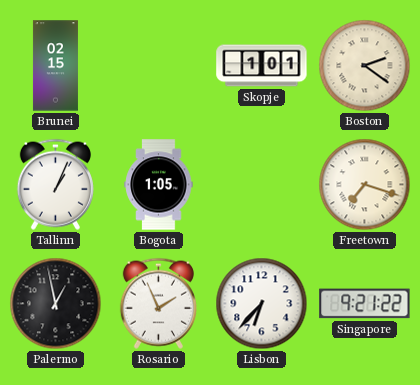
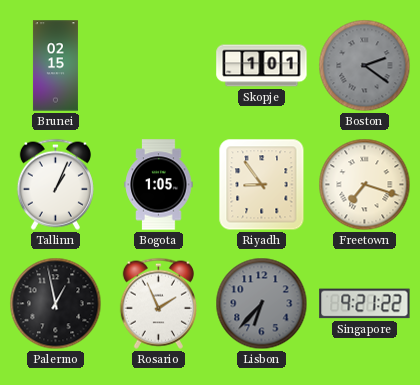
Boston dial: cream -> grey (365, 66)
Riyadh: none -> 8:54 (262, 185)
Lisbon dial: white -> grey (262, 304)
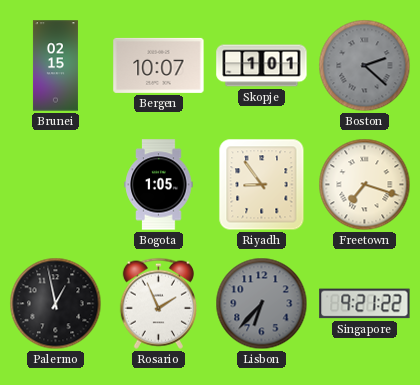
Bergen: none -> 10:07 (159, 65)
Boston: 2:21 -> 2:22 (365, 66)
Tallinn: 1:04 -> none (55, 184)
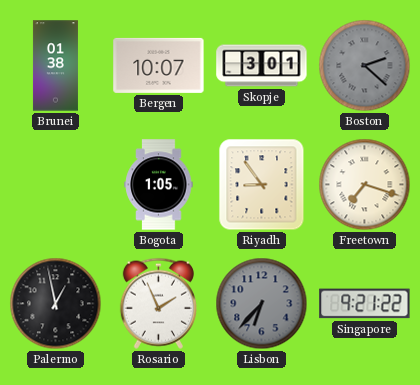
Brunei: 02:15 -> 01:38 (55, 66)
Skopje: 1:01 -> 3:01 (262, 66)
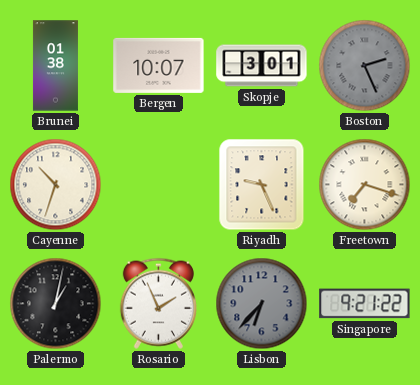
Boston: 2:22 -> 2:26 (365, 66)
Cayenne: none -> 10:33 (56, 185)
Bogota: 1:05 -> none (159, 185)
Riyadh: 8:54 -> 9:26 (262, 185)
Palermo: 12:58 -> 1:02 (56, 304)
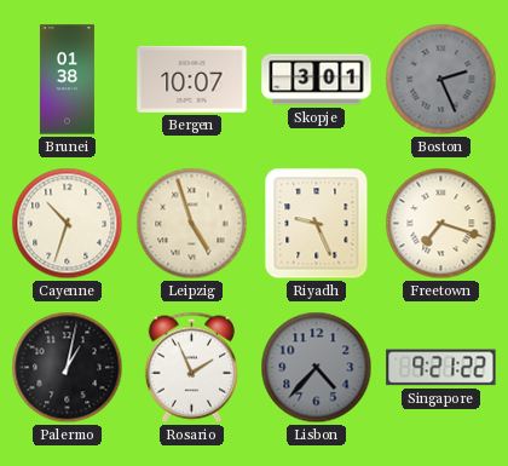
Leipzig: none -> 4:57 (192, 224)
Lisbon: 6:37 -> 4:37 (317, 368)
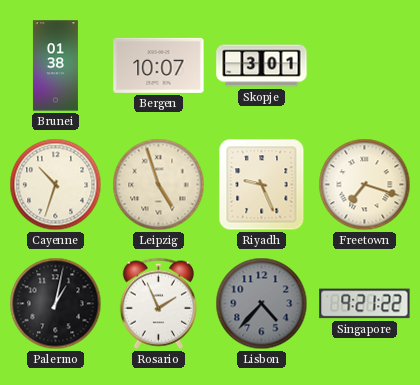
Boston: 2:26 -> none (441, 80)
